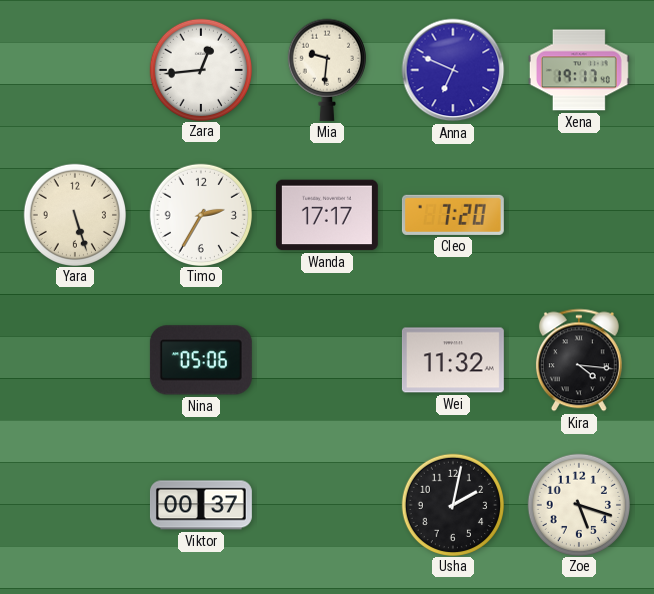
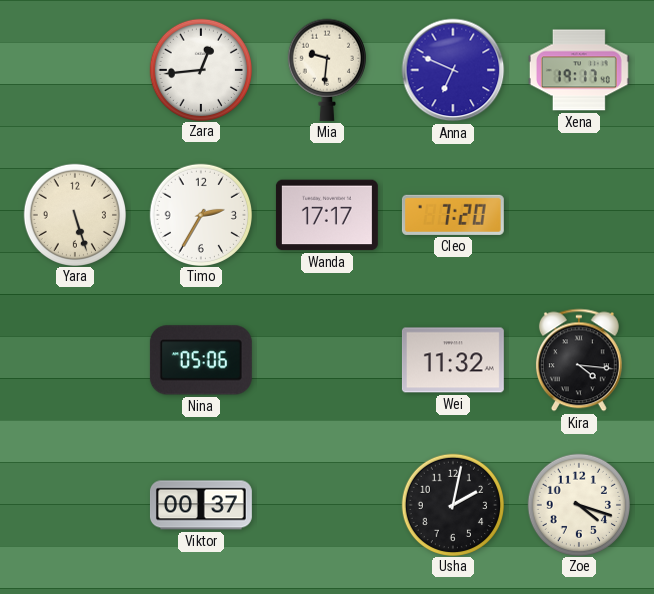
Zoe: 5:18 -> 4:18 (578, 504)
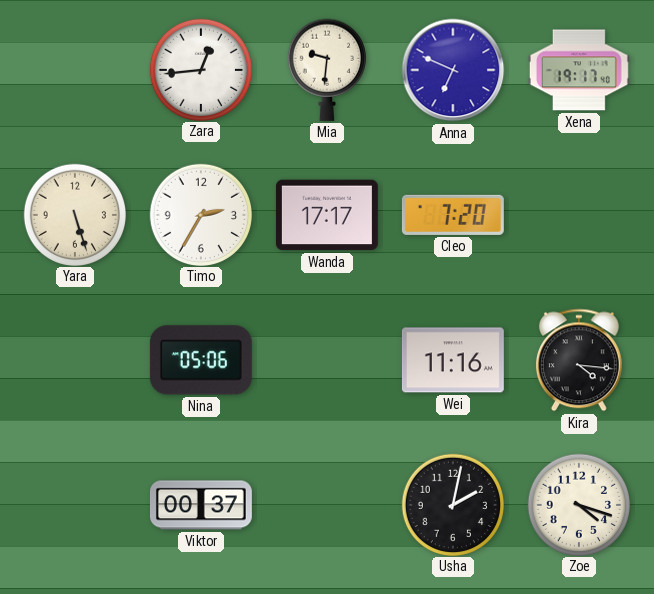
Wei: 11:32 -> 11:16 (453, 360)
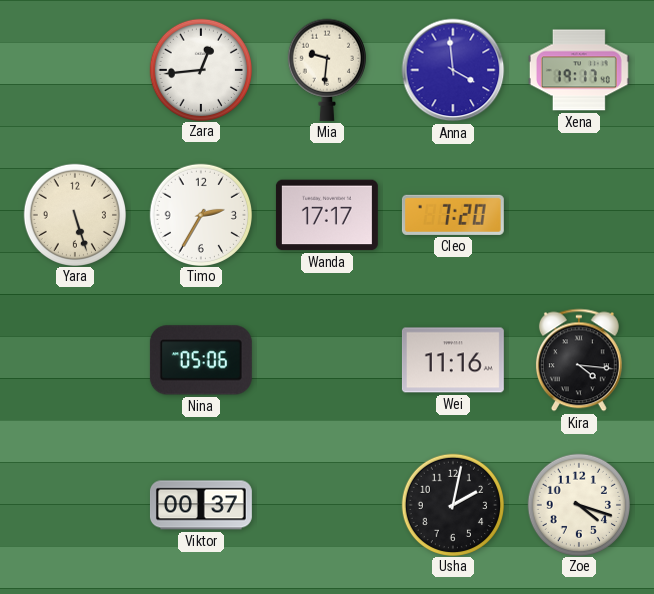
Anna: 6:49 -> 3:59 (453, 70)
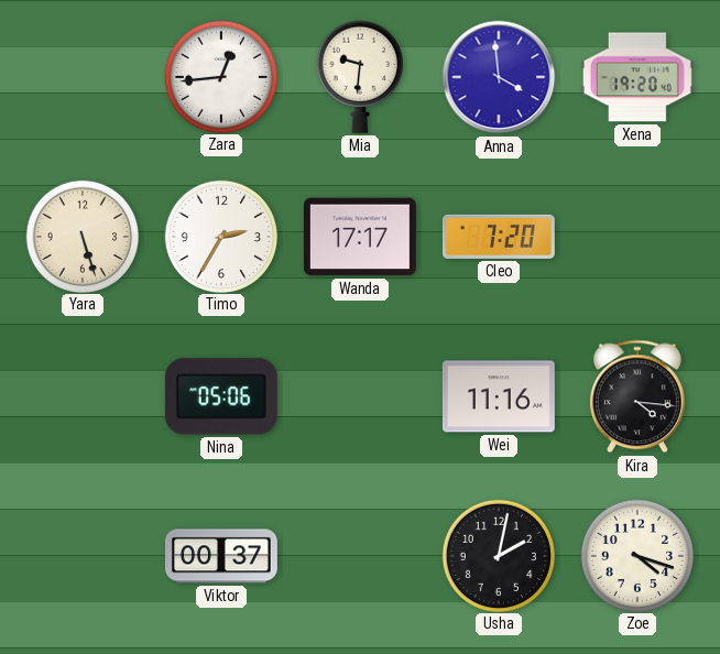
Xena: 19:17 -> 19:20 (637, 77)
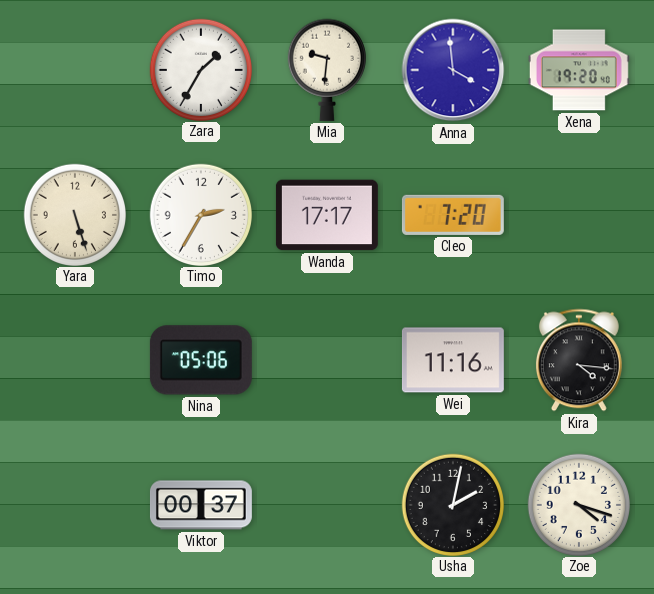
Zara: 12:44 -> 1:35 (200, 69)
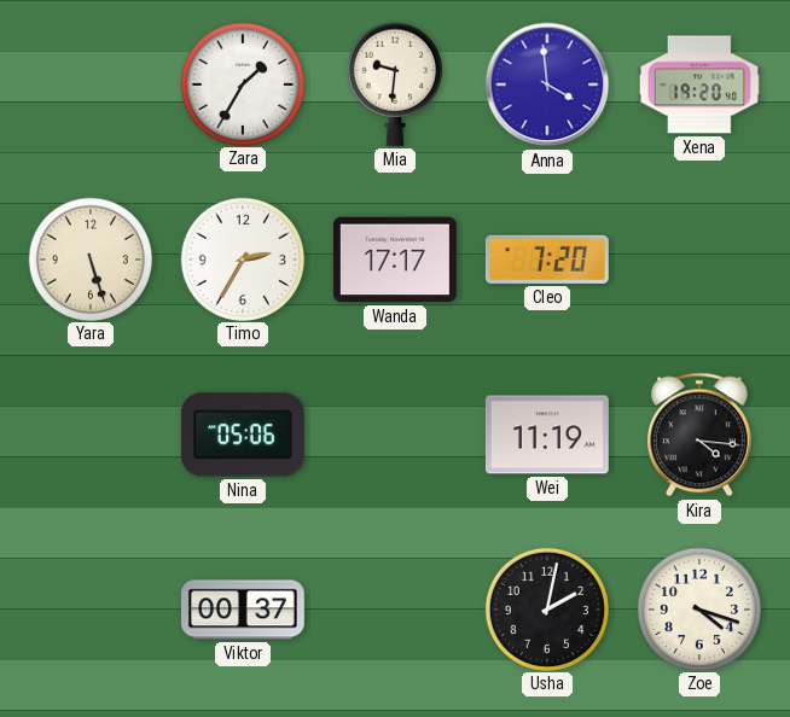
Wei: 11:16 -> 11:19 (547, 435)
